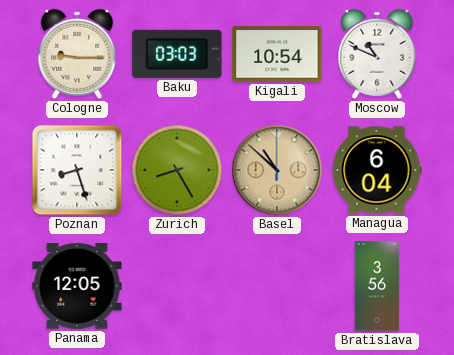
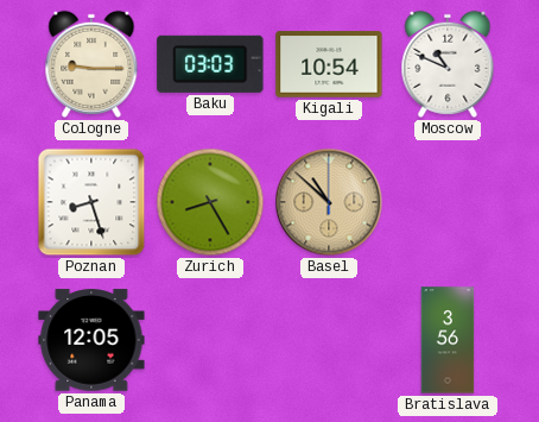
Managua: 6:04 -> none (377, 170)
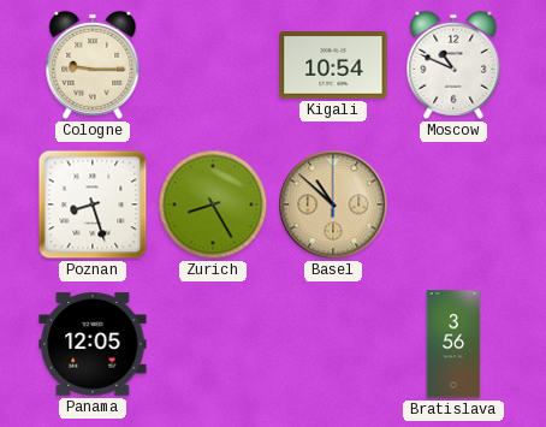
Baku: 03:03 -> none (210, 64)
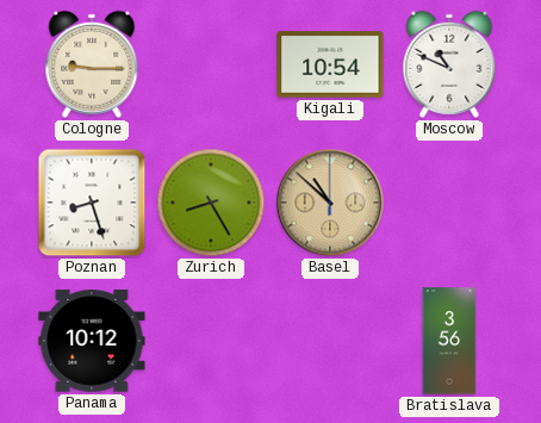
Panama: 12:05 -> 10:12 (92, 341)
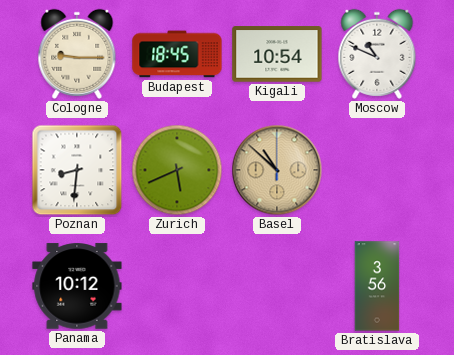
Budapest: none -> 18:45 (177, 54)
Poznan: 8:27 -> 8:31 (77, 170)
Zurich: 8:25 -> 5:41 (177, 170)
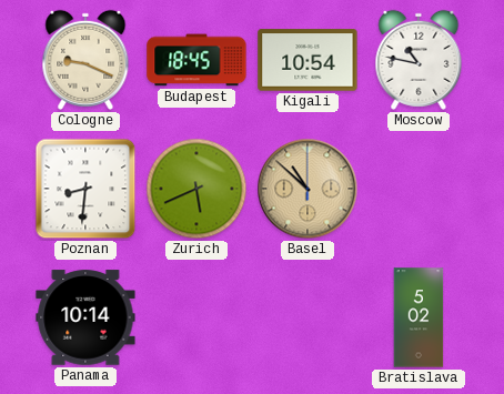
Cologne: 9:15 -> 9:19 (85, 60)
Moscow: 10:49 -> 10:47 (419, 60)
Panama: 10:12 -> 10:14 (85, 317)
Bratislava: 3:56 -> 5:02 (419, 317)
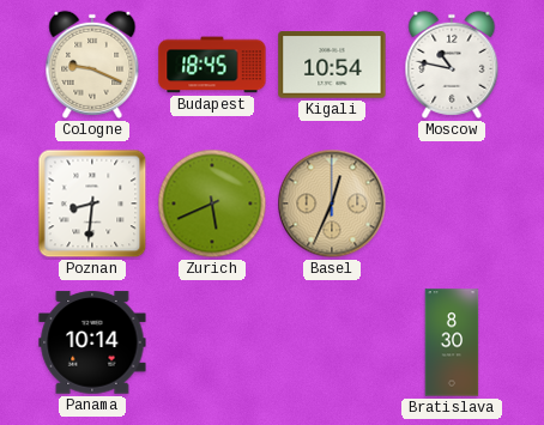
Basel: 10:52 -> 12:34 (332, 204)
Bratislava: 5:02 -> 8:30 (452, 342)
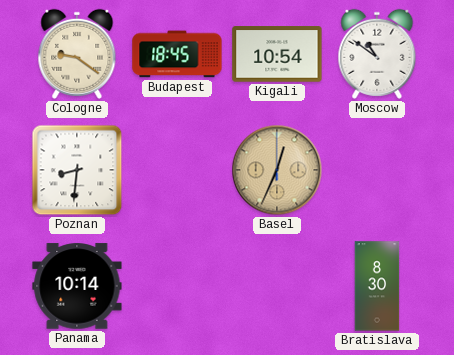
Cologne: 9:19 -> 9:21 (77, 54)
Moscow: 10:47 -> 10:51 (377, 54)
Zurich: 5:41 -> none (212, 204)
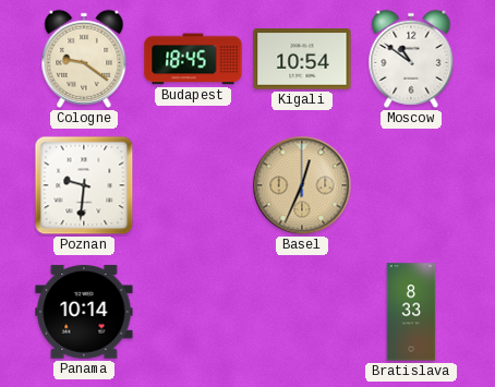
Poznan: 8:31 -> 9:31 (84, 185)
Bratislava: 8:30 -> 8:33 (411, 312)
